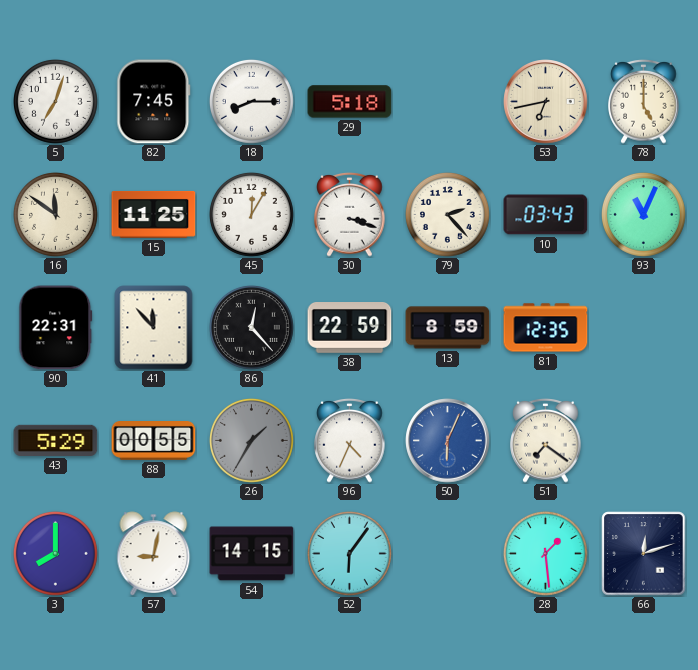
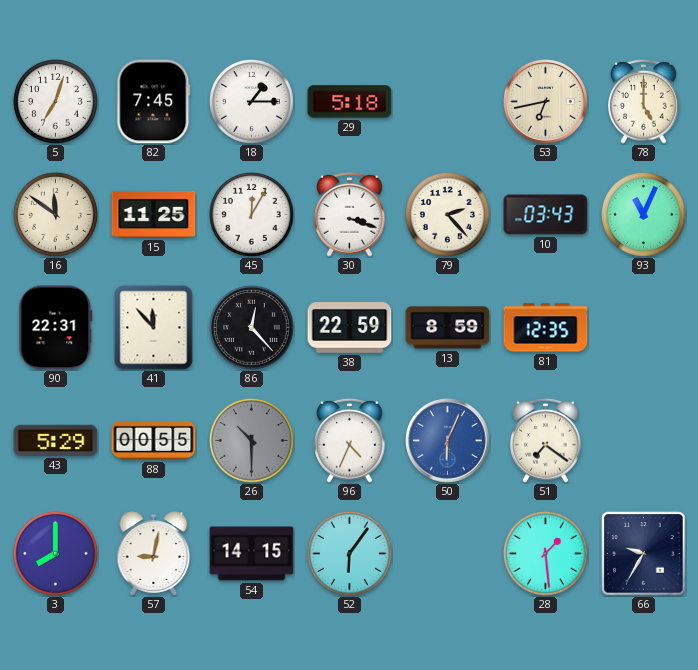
18: 8:15 -> 1:15 (251, 101)
26: 1:35 -> 10:30 (251, 440)
66: 12:12 -> 9:35 (644, 554)
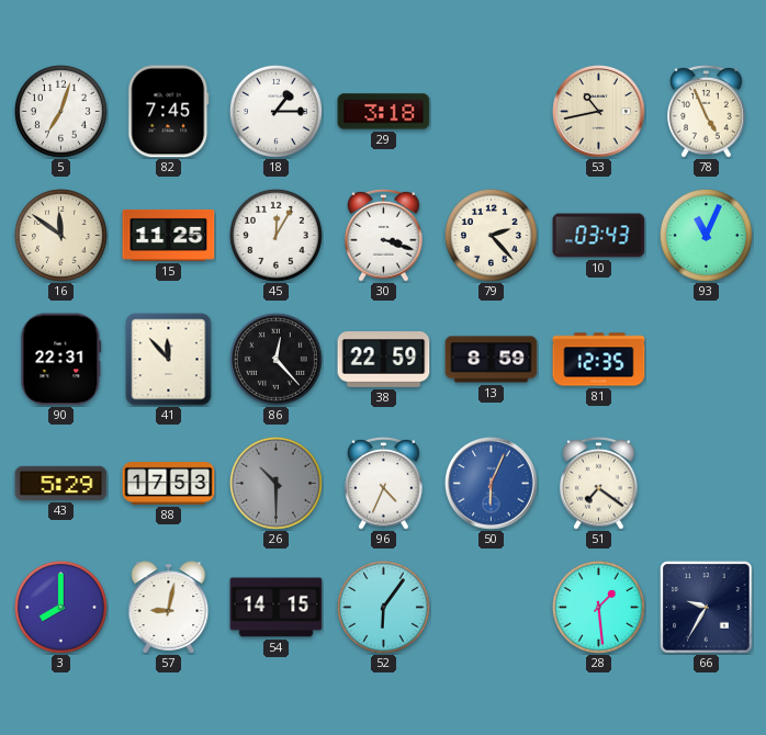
29: 5:18 -> 3:18 (384, 112)
53: 6:43 -> 10:43 (599, 112)
78: 5:00 -> 4:56 (707, 112)
88: 00:55 -> 17:53 (169, 484)
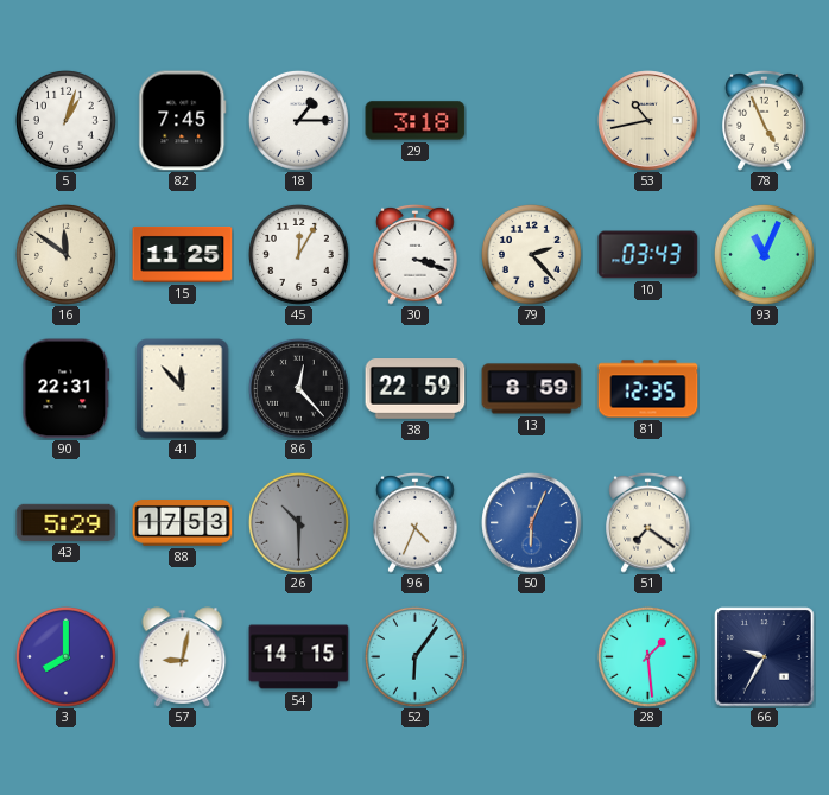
5: 7:03 -> 1:03 (65, 120)
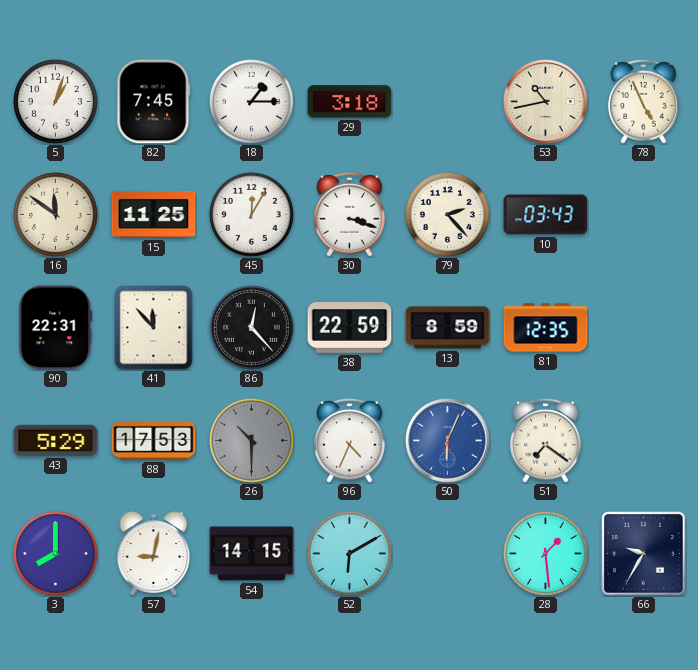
93: 11:04 -> none (764, 254)
52: 6:06 -> 6:10 (349, 553)
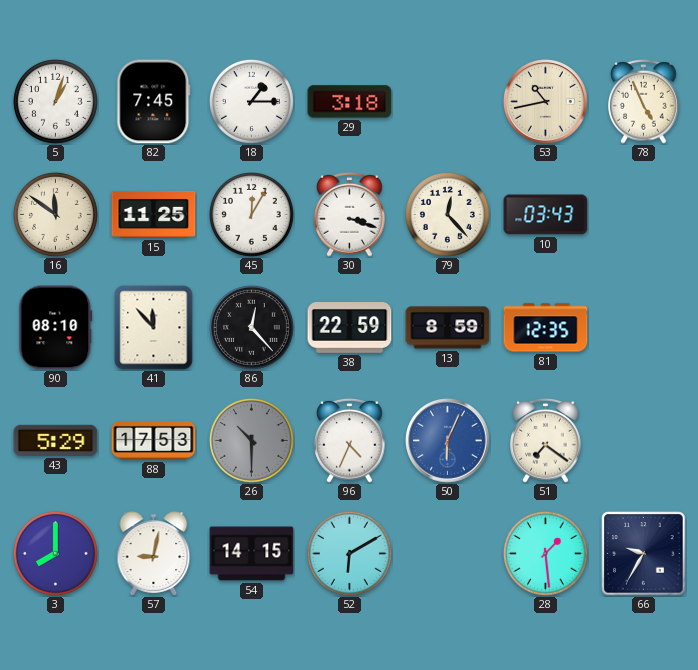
79: 2:23 -> 12:23 (447, 214)
90: 22:31 -> 08:10 (56, 328)
